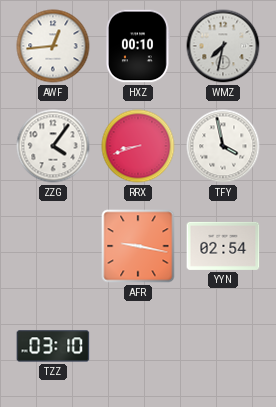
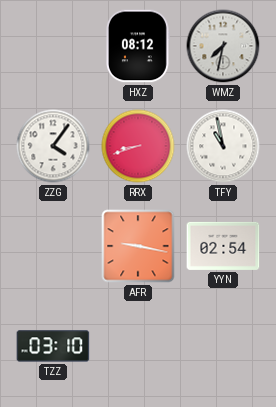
AWF: 12:44 -> none (53, 46)
HXZ: 00:10 -> 08:12 (138, 46)
TFY: 3:58 -> 10:58 (223, 146)
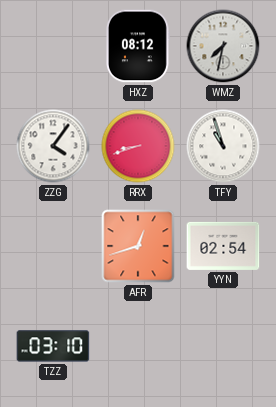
TFY: 10:58 -> 10:57 (223, 146)
AFR: 9:17 -> 12:42 (138, 246)
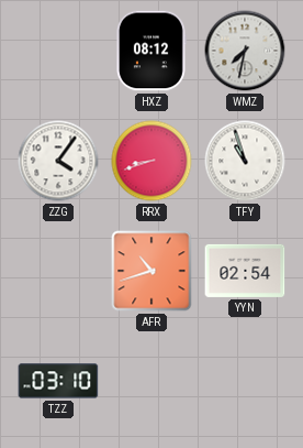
AFR: 12:42 -> 10:42 (151, 271)
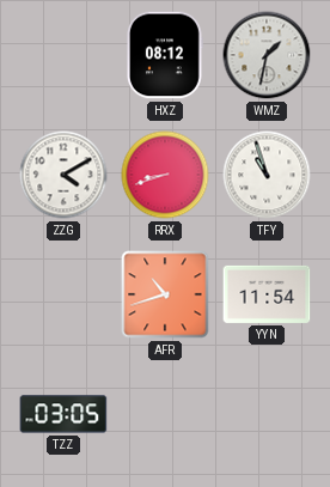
WMZ: 7:32 -> 1:32 (267, 55)
ZZG: 4:06 -> 4:10 (63, 175)
YYN: 02:54 -> 11:54 (267, 294)
TZZ: 03:10 -> 03:05 (63, 414)
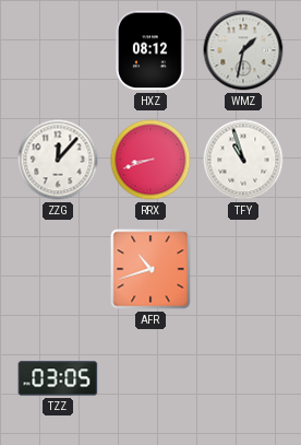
ZZG: 4:10 -> 12:07 (58, 160)
YYN: 11:54 -> none (267, 294)
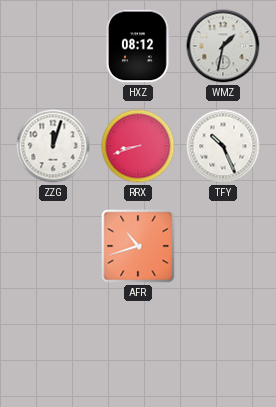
ZZG: 12:07 -> 12:03 (53, 146)
TFY: 10:57 -> 10:26 (223, 146)
TZZ: 03:05 -> none (58, 378)
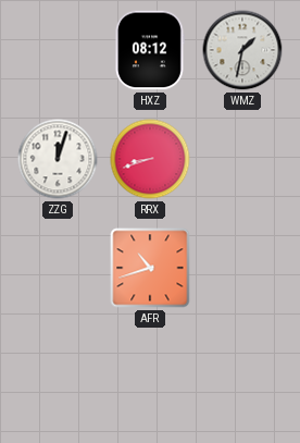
TFY: 10:26 -> none (223, 146)
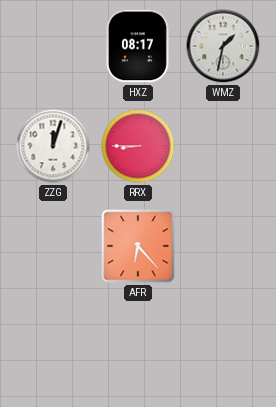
HXZ: 08:12 -> 08:17 (138, 46)
RRX: 8:42 -> 8:45 (138, 146)
AFR: 10:42 -> 6:23 (138, 246)
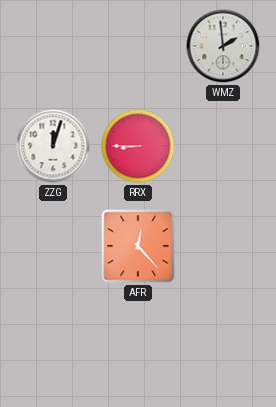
HXZ: 08:17 -> none (138, 46)
WMZ: 1:32 -> 1:59 (223, 46)
AFR: 6:23 -> 12:23 (138, 246)
